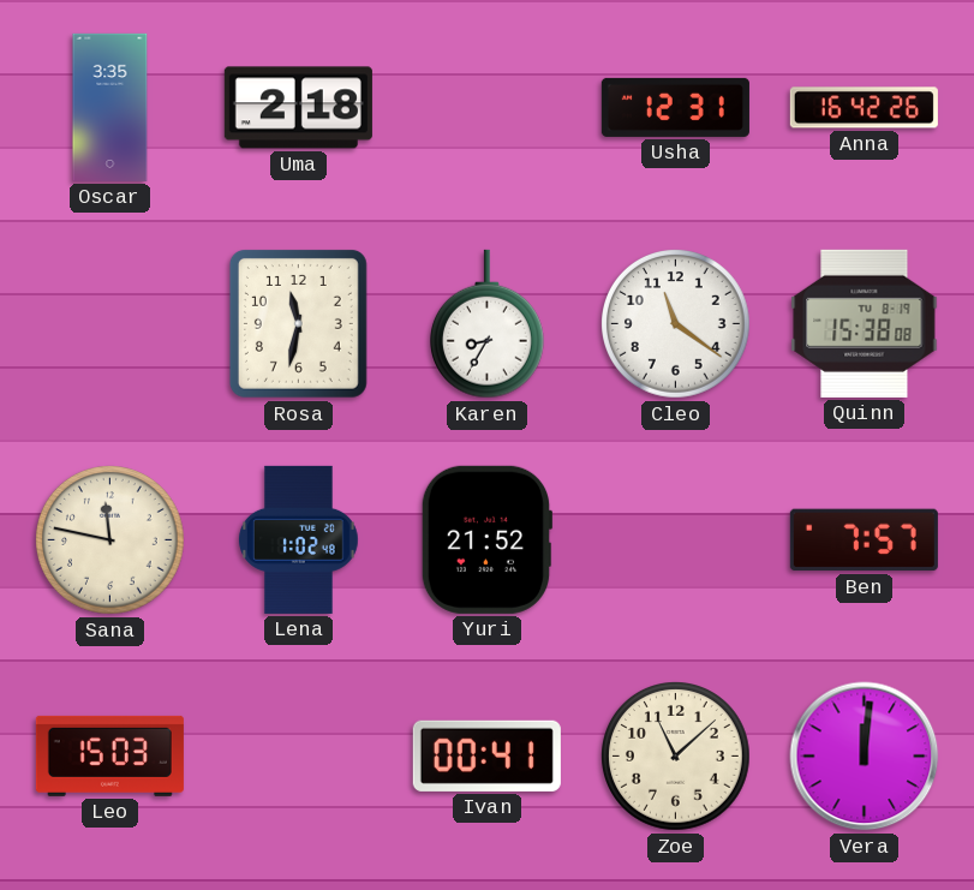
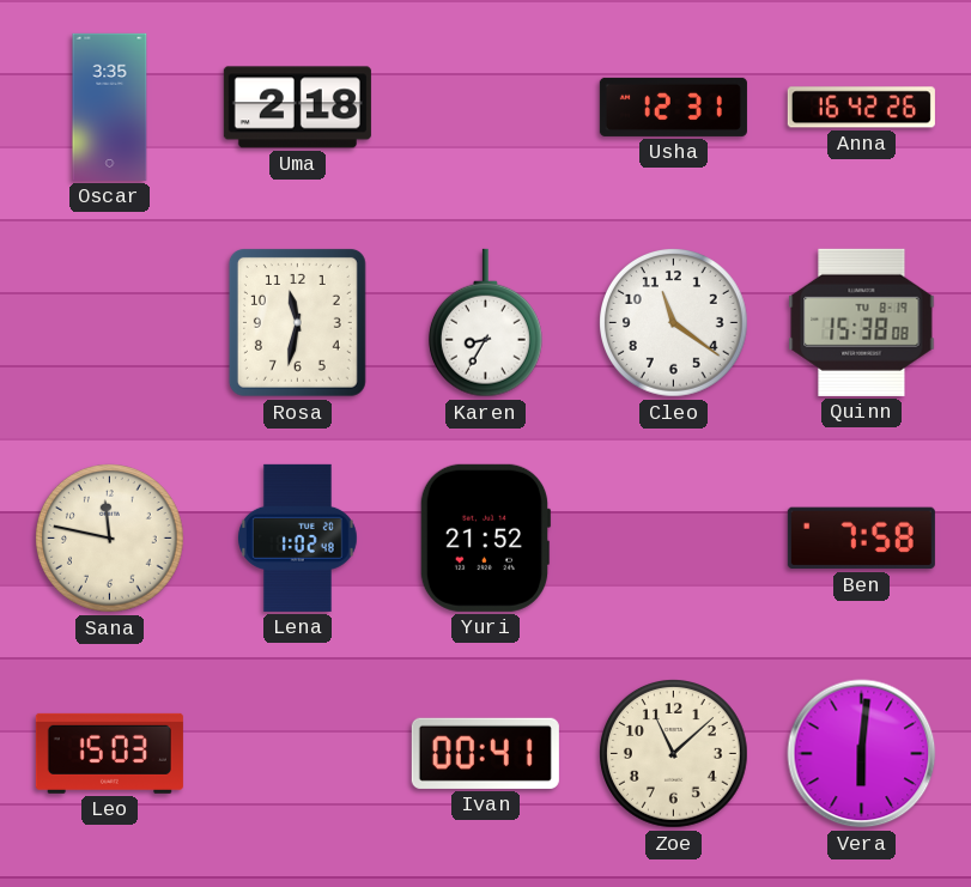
Ben: 7:57 -> 7:58 (861, 539)
Vera: 12:01 -> 6:01 (862, 754)
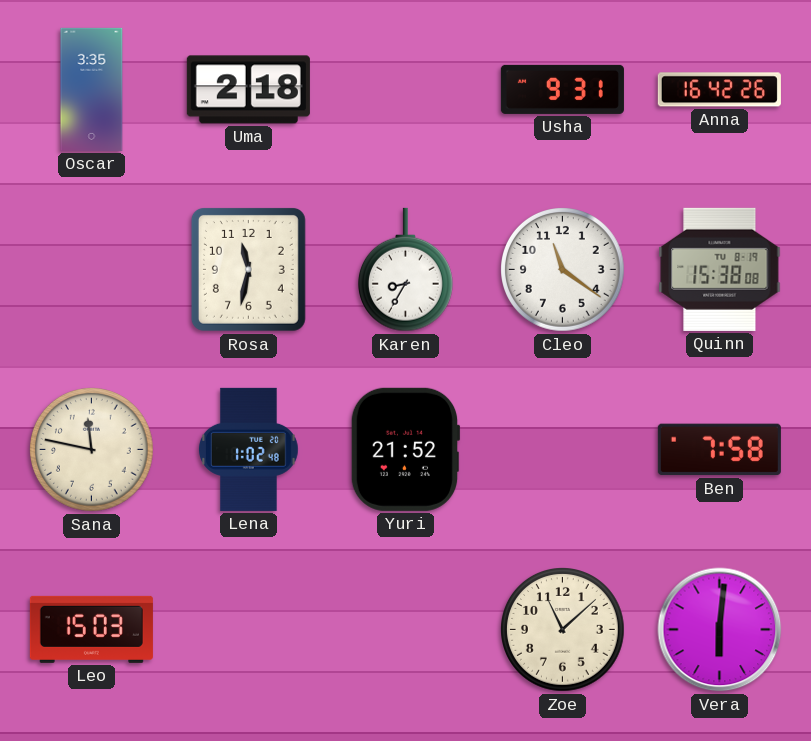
Usha: 12:31 -> 9:31 (562, 89)
Ivan: 00:41 -> none (485, 753)
